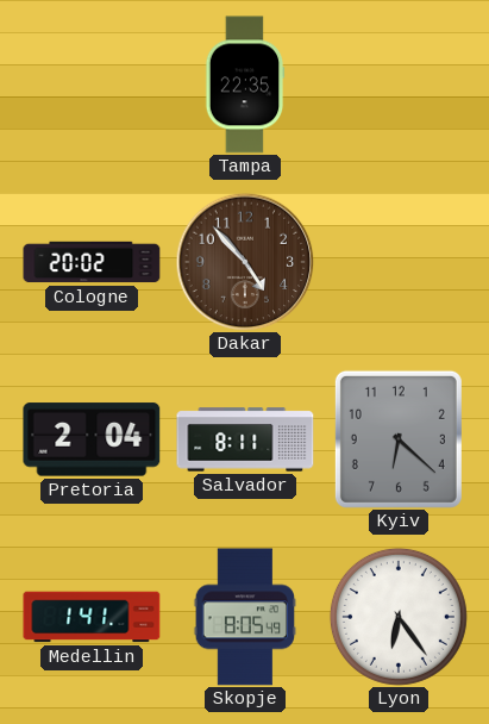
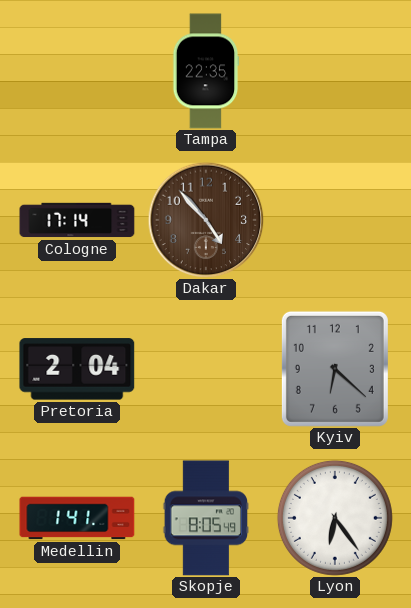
Cologne: 20:02 -> 17:14 (77, 220)
Salvador: 8:11 -> none (245, 439)
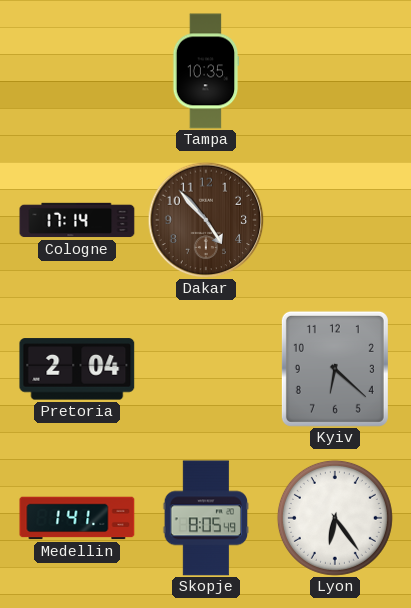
Tampa: 22:35 -> 10:35 (206, 71)
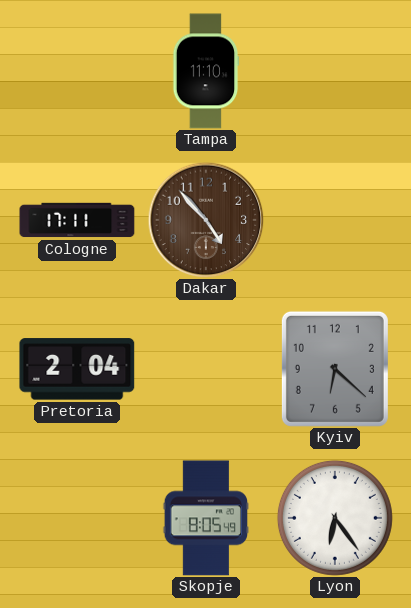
Tampa: 10:35 -> 11:10 (206, 71)
Cologne: 17:14 -> 17:11 (77, 220)
Medellin: 1:41 -> none (77, 518)
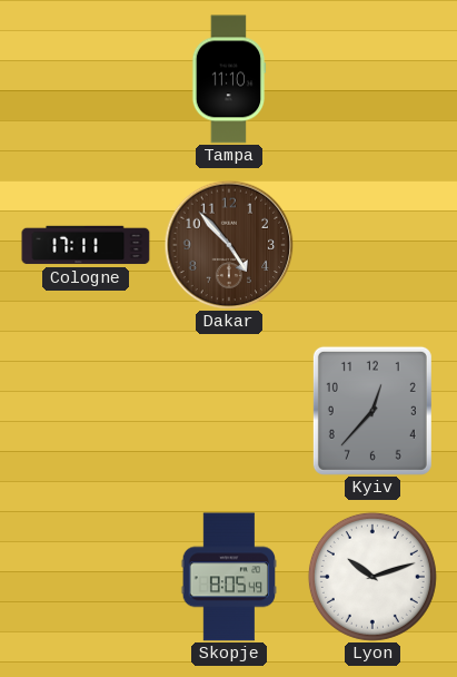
Pretoria: 2:04 -> none (77, 369)
Kyiv: 6:22 -> 12:37 (372, 411)
Lyon: 6:24 -> 10:12 (372, 577)
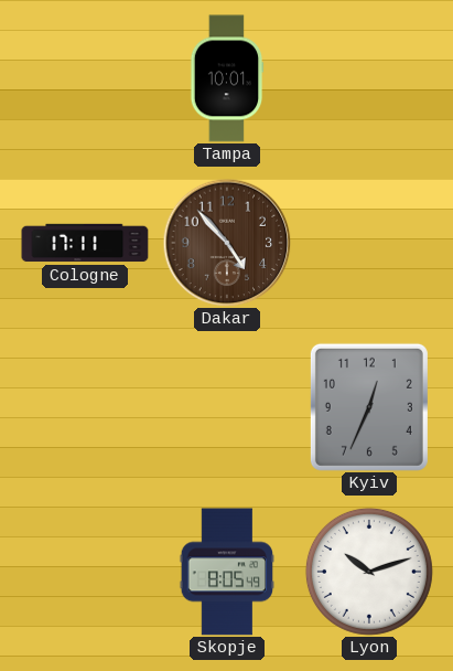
Tampa: 11:10 -> 10:01 (227, 78)
Kyiv: 12:37 -> 12:34 (369, 407)
